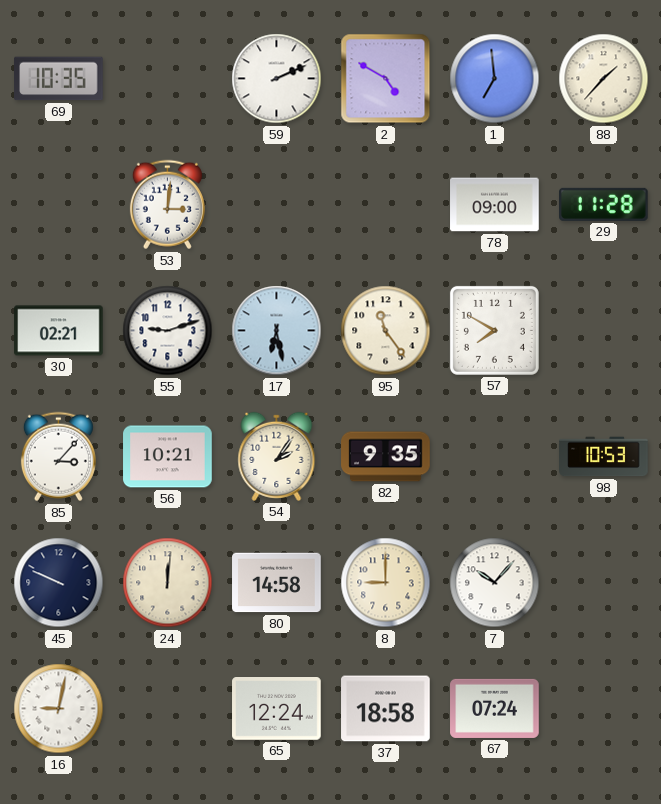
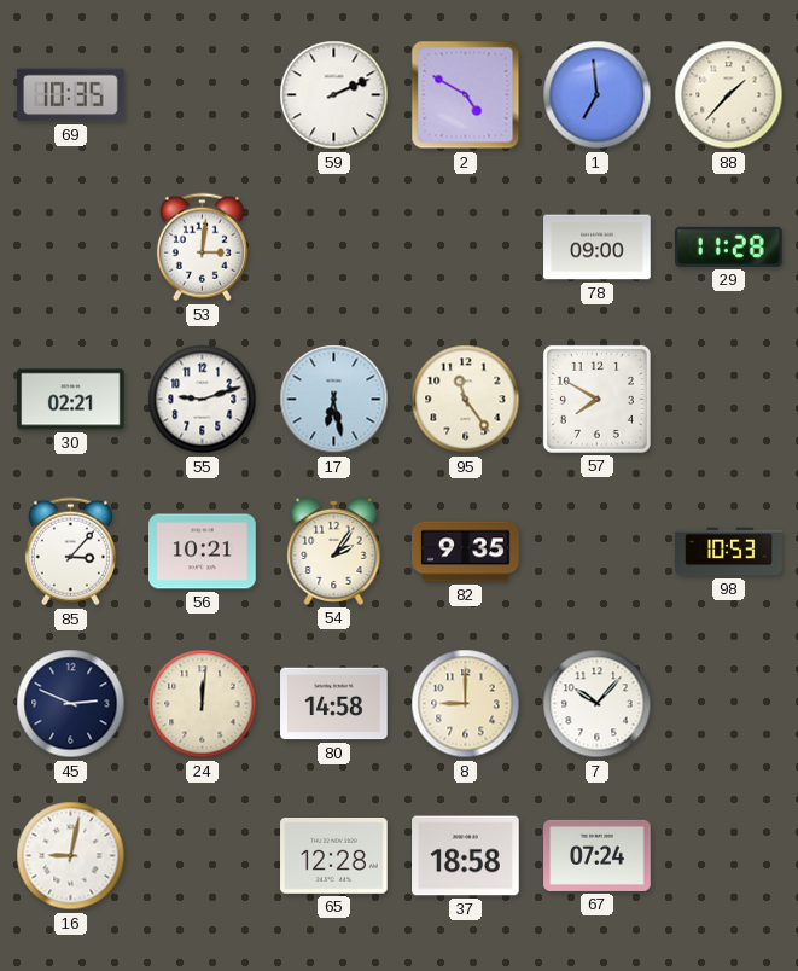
45: 9:49 -> 2:49 (71, 704)
65: 12:24 -> 12:28 (334, 856)
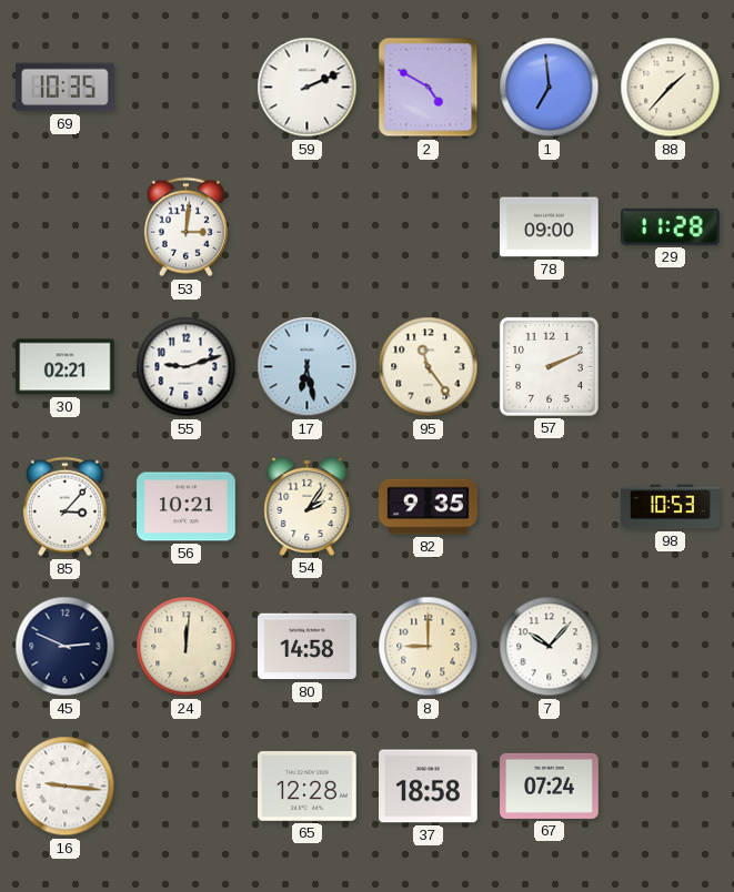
57: 7:50 -> 2:11 (549, 366)
16: 9:02 -> 9:16 (66, 787)
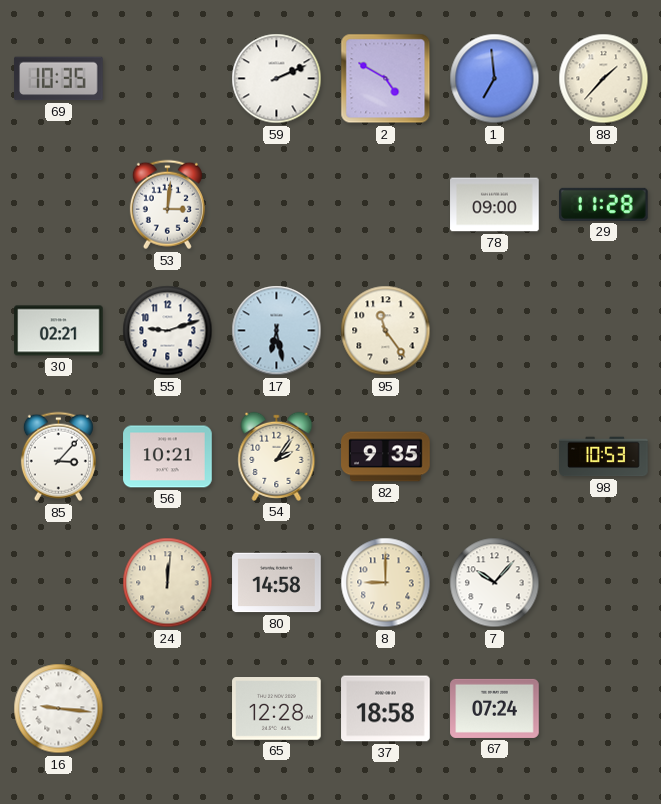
57: 2:11 -> none (549, 366)
45: 2:49 -> none (66, 647)
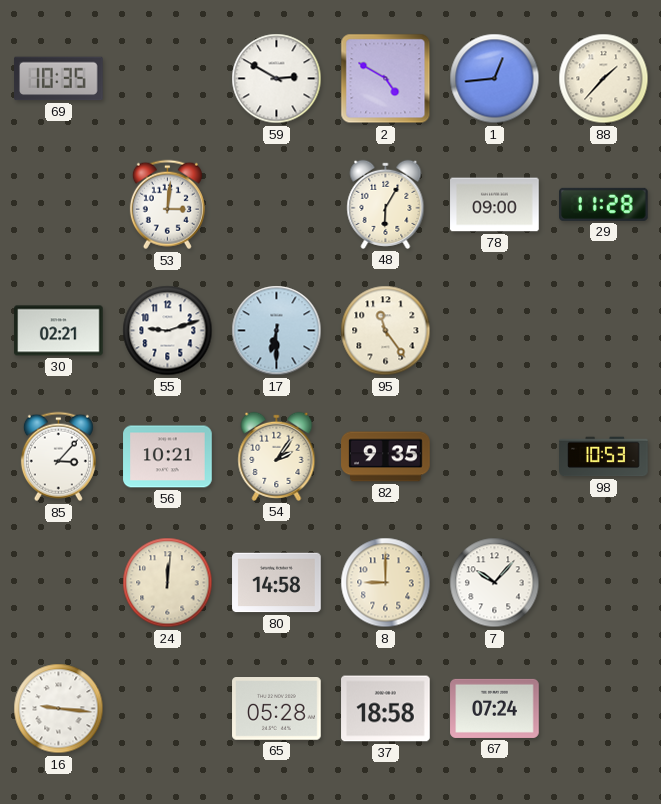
59: 2:11 -> 2:50 (277, 79)
1: 6:59 -> 12:44 (495, 79)
48: none -> 6:05 (386, 204)
17: 6:28 -> 6:30 (277, 331)
65: 12:28 -> 05:28 (277, 709)
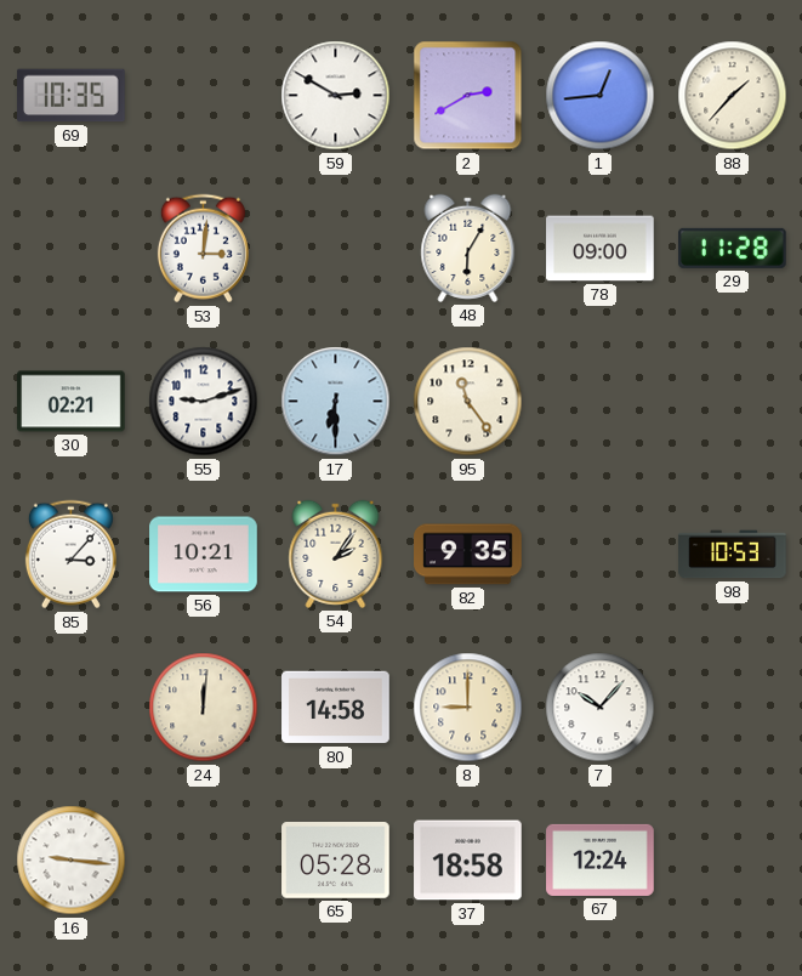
2: 4:50 -> 2:40 (468, 96)
67: 07:24 -> 12:24 (601, 859)
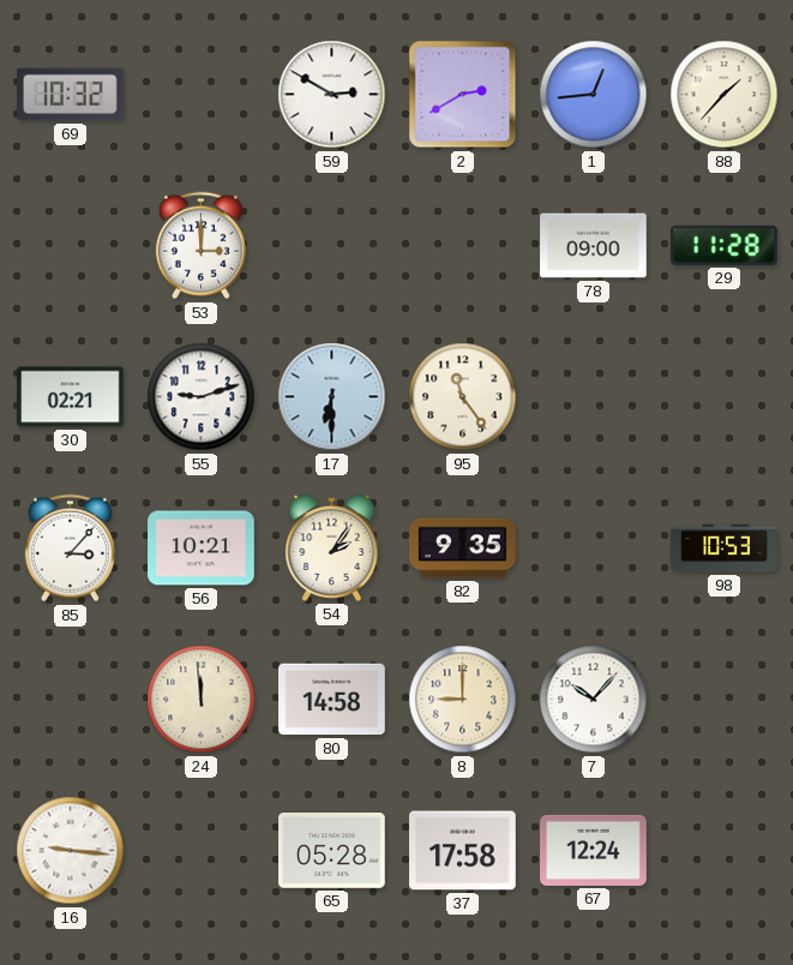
69: 10:35 -> 10:32 (71, 95)
53: 3:01 -> 3:00 (200, 246)
48: 6:05 -> none (468, 248)
24: 12:01 -> 11:59 (202, 700)
37: 18:58 -> 17:58 (463, 851)
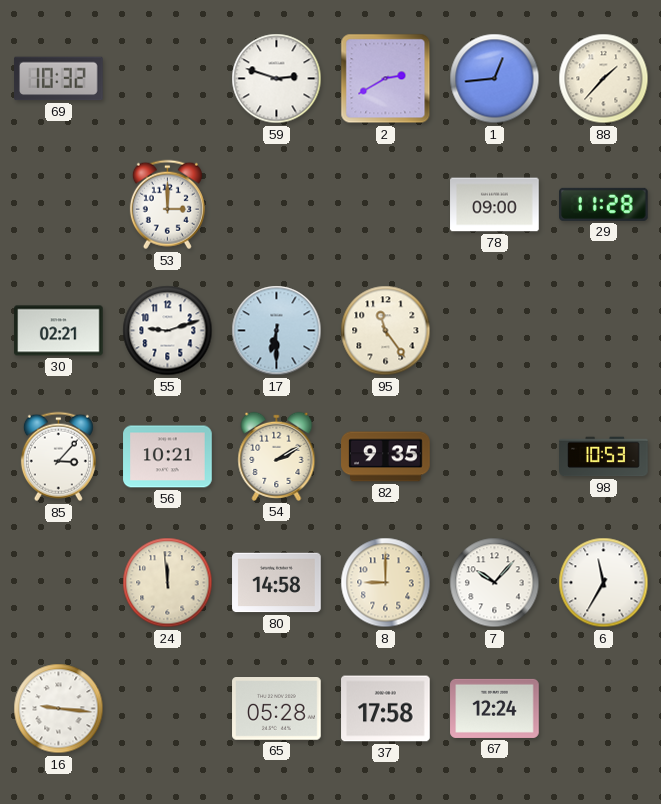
59: 2:50 -> 2:48 (277, 79)
54: 2:06 -> 2:10 (277, 456)
6: none -> 11:35 (604, 583)
